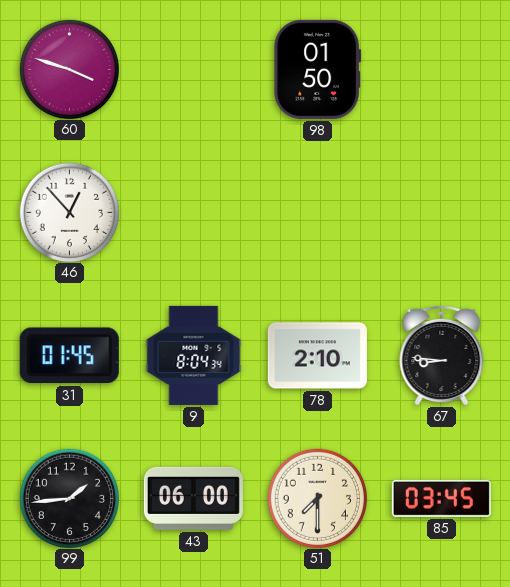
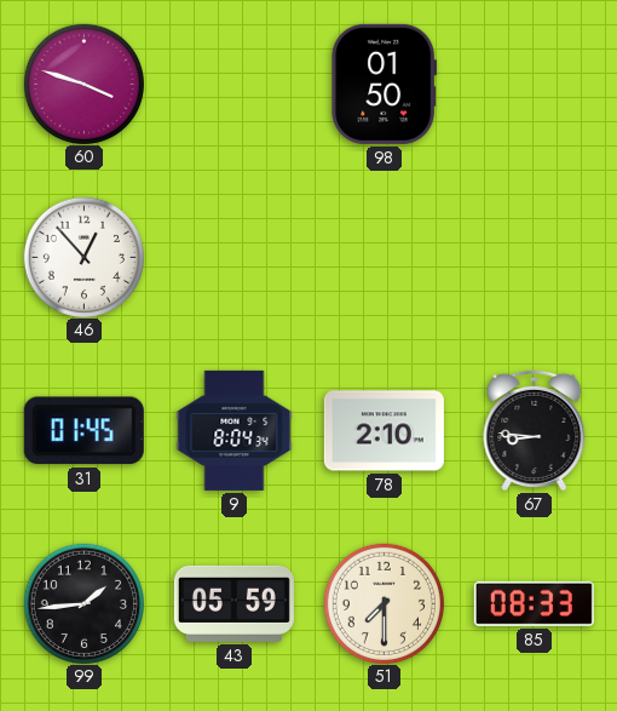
43: 06:00 -> 05:59 (233, 603)
85: 03:45 -> 08:33 (534, 603)
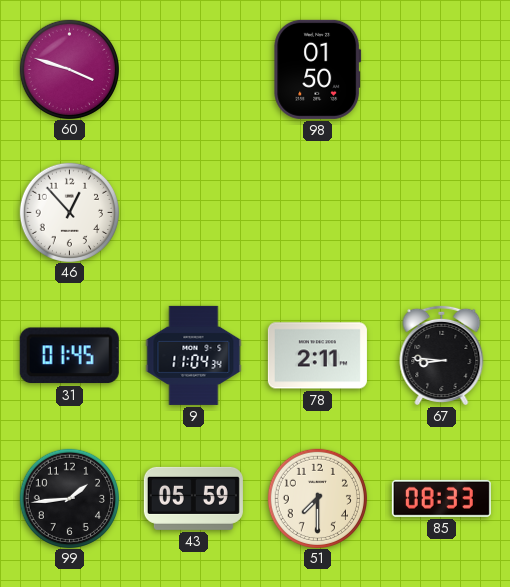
9: 8:04 -> 11:04 (194, 355)
78: 2:10 -> 2:11 (317, 356)
